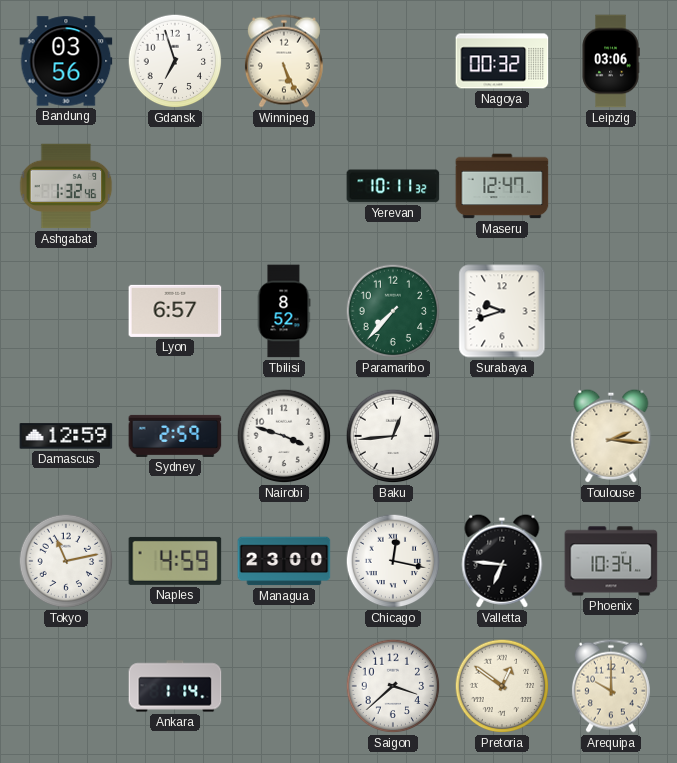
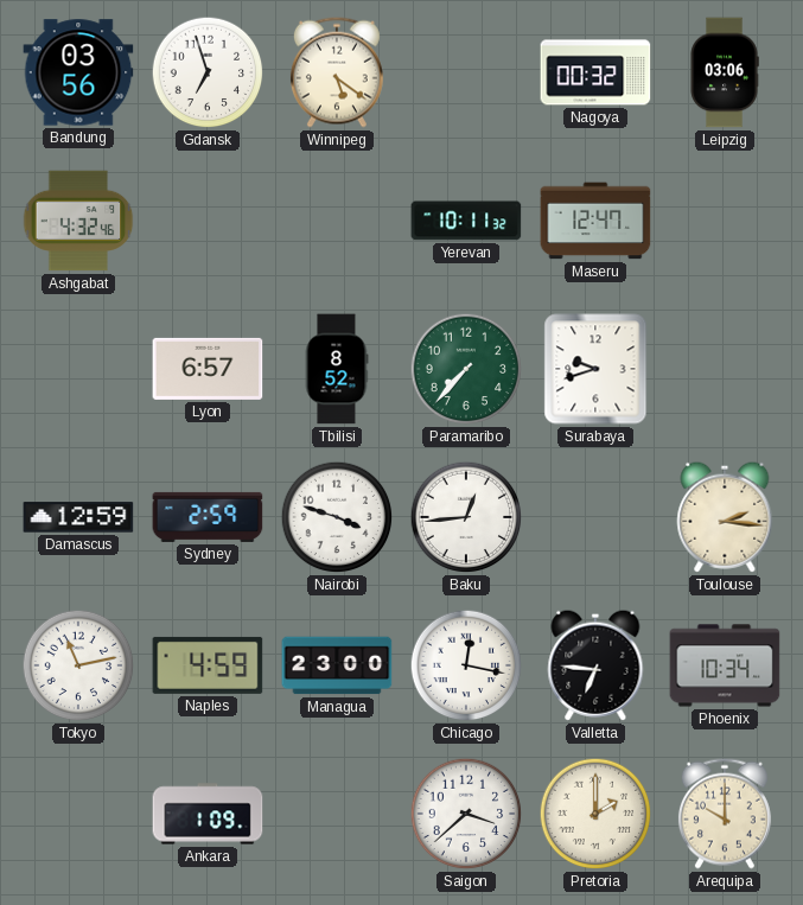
Winnipeg: 5:26 -> 5:21 (337, 72)
Ashgabat: 1:32 -> 4:32 (78, 221)
Ankara: 1:14 -> 1:09 (208, 814)
Pretoria: 12:51 -> 2:00 (595, 814)
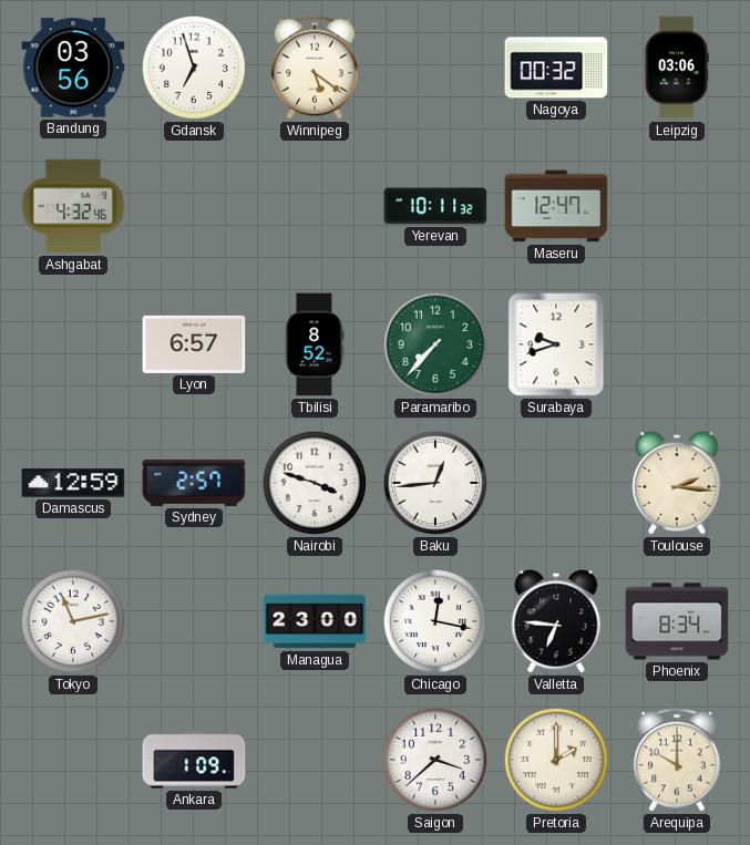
Sydney: 2:59 -> 2:57 (194, 483)
Naples: 4:59 -> none (208, 665)
Phoenix: 10:34 -> 8:34 (677, 621)
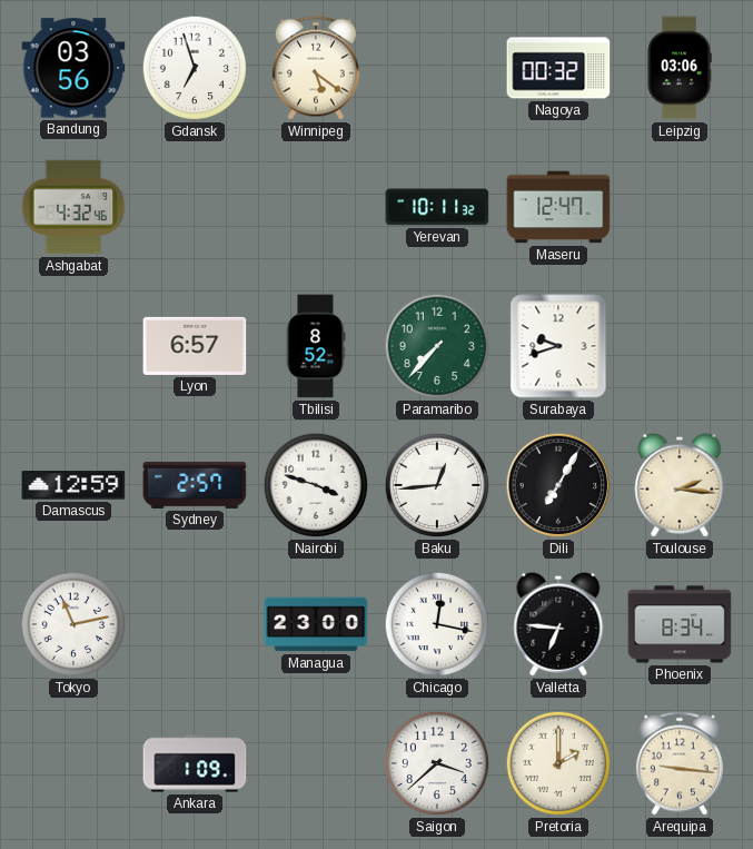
Dili: none -> 7:05 (558, 485)
Arequipa: 10:00 -> 9:16 (680, 763)
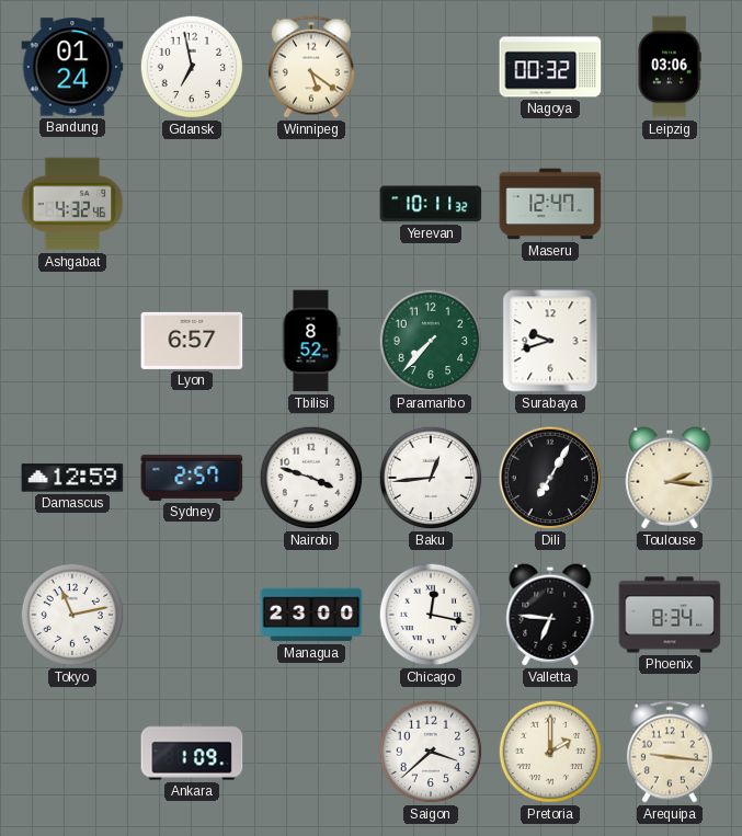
Bandung: 03:56 -> 01:24 (72, 67)
Gdansk: 6:57 -> 6:58 (192, 67)
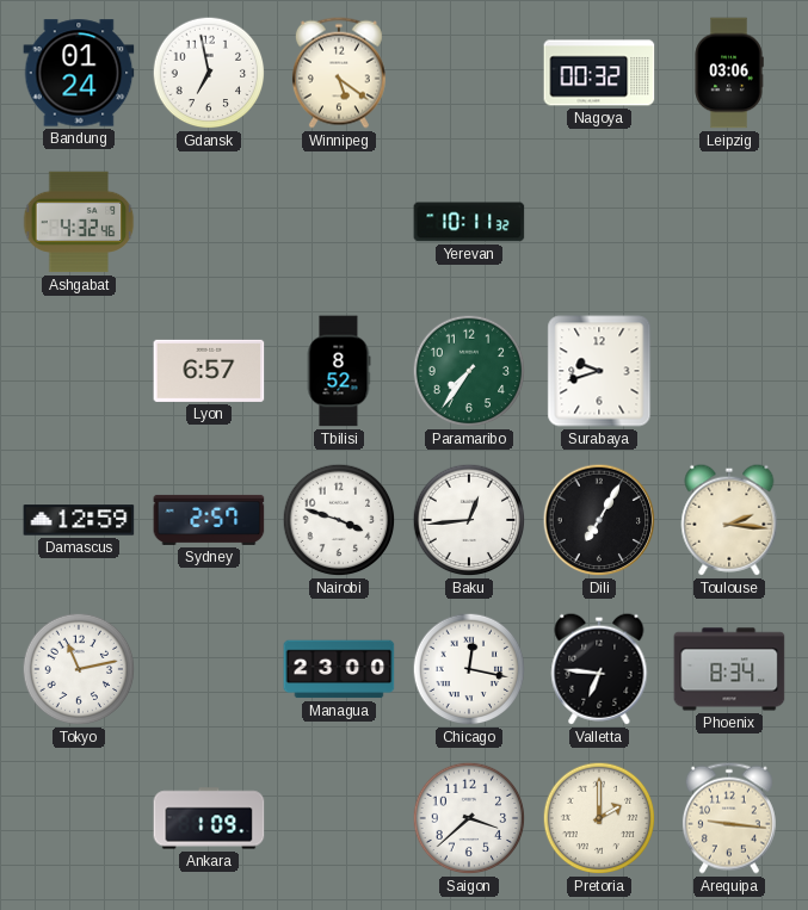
Maseru: 12:47 -> none (550, 204)
Paramaribo: 7:37 -> 7:36 (469, 371)
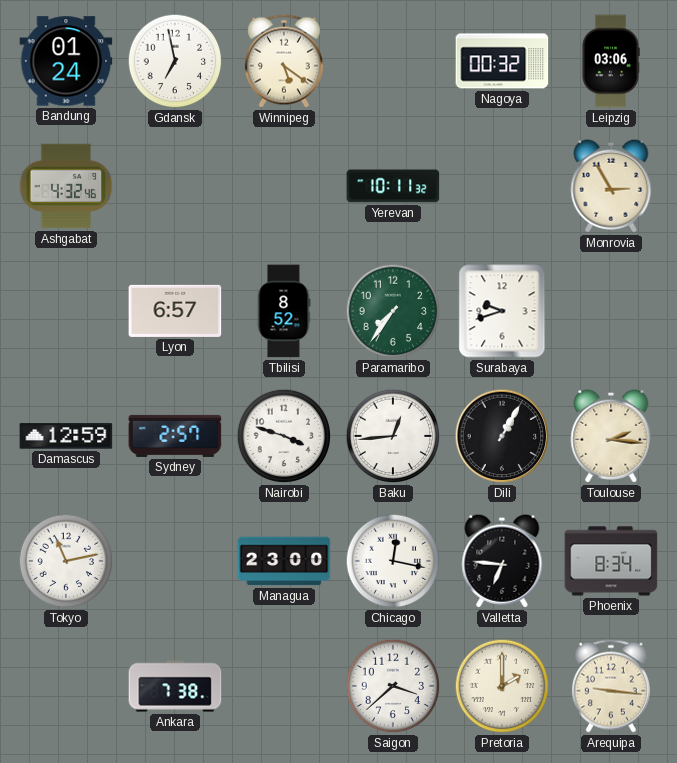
Monrovia: none -> 2:55 (611, 186)
Dili: 7:05 -> 1:05 (502, 436)
Ankara: 1:09 -> 7:38 (175, 686)
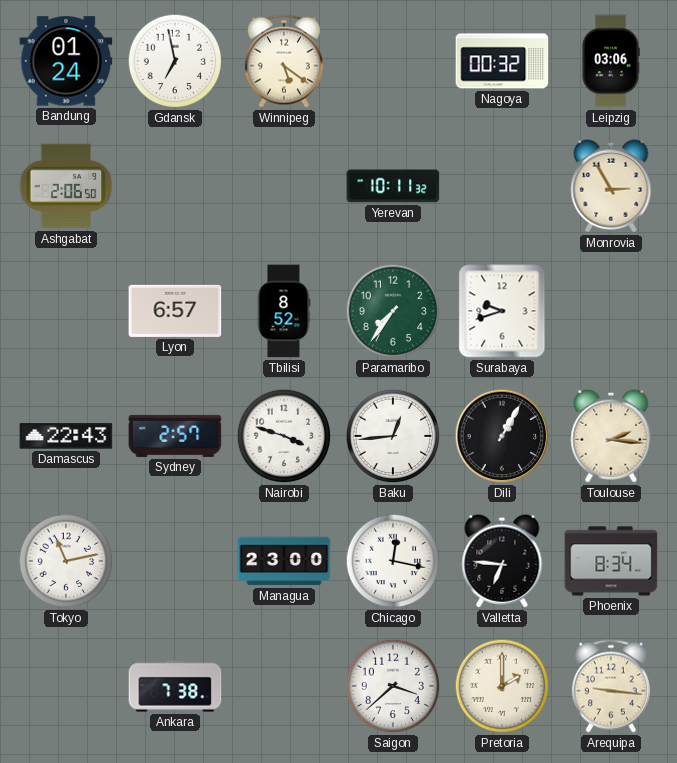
Ashgabat: 4:32 -> 2:06 (66, 186)
Damascus: 12:59 -> 22:43 (66, 436)
